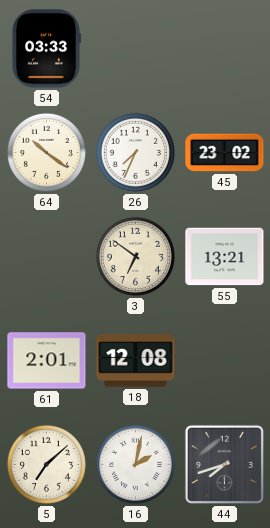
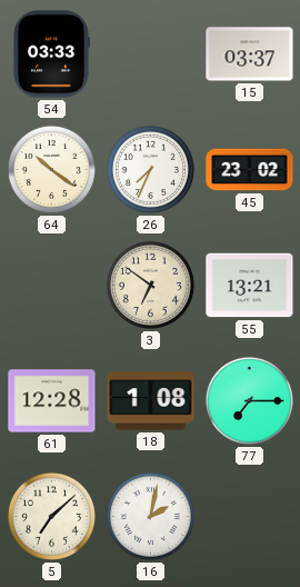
15: none -> 03:37 (250, 54)
61: 2:01 -> 12:28 (52, 401)
18: 12:08 -> 1:08 (151, 401)
77: none -> 7:15 (249, 400)
44: 7:42 -> none (224, 464)
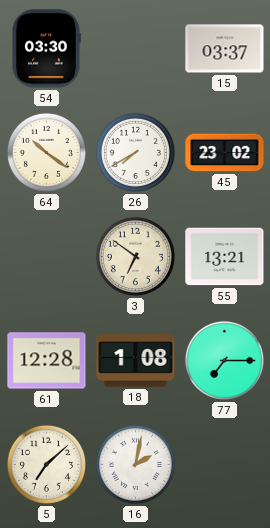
54: 03:33 -> 03:30 (47, 49)
26: 7:34 -> 7:40 (135, 152)
